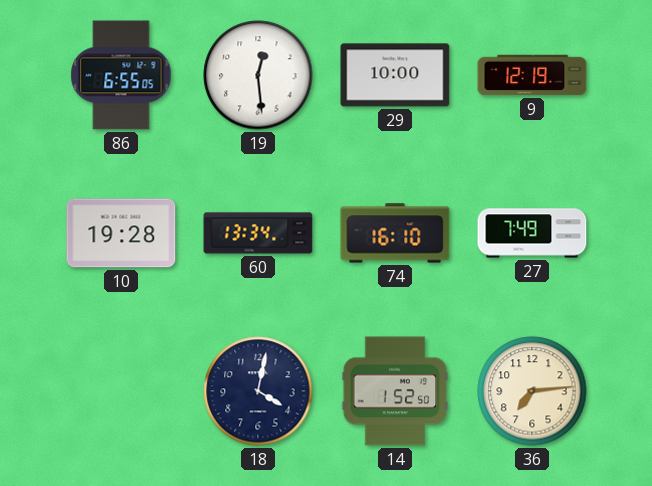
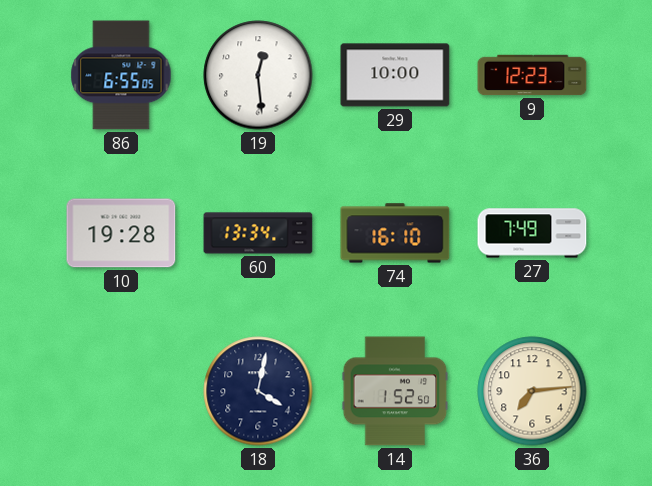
9: 12:19 -> 12:23 (532, 75)
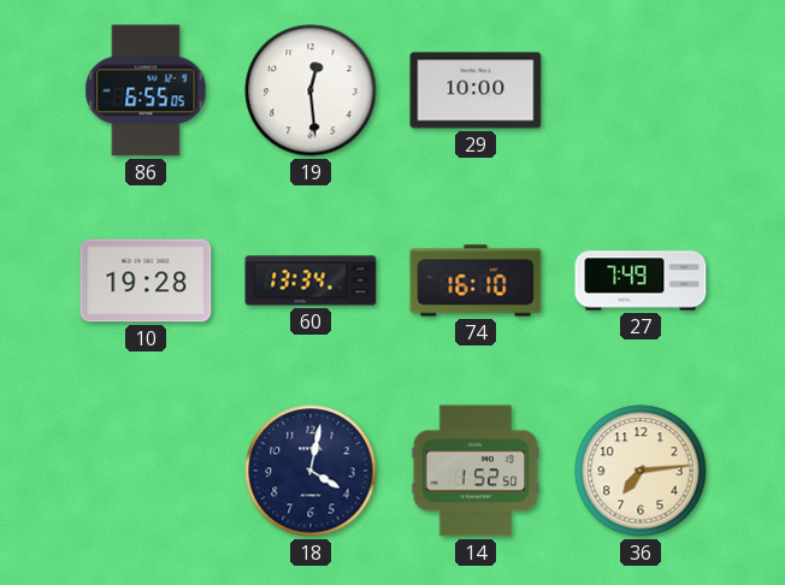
9: 12:23 -> none (532, 75)
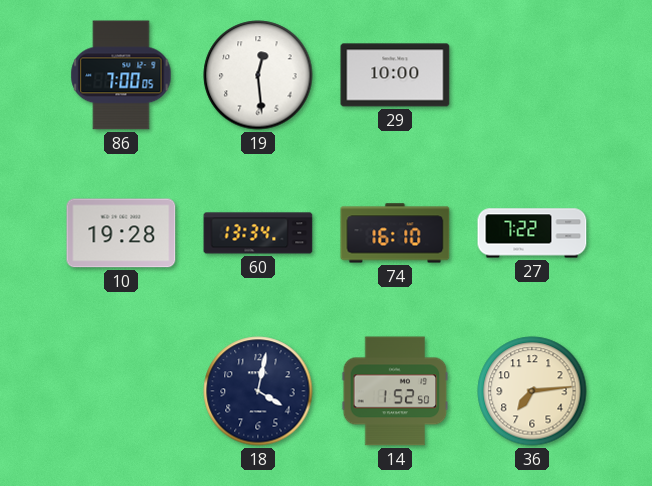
86: 6:55 -> 7:00 (121, 75)
27: 7:49 -> 7:22 (532, 233)
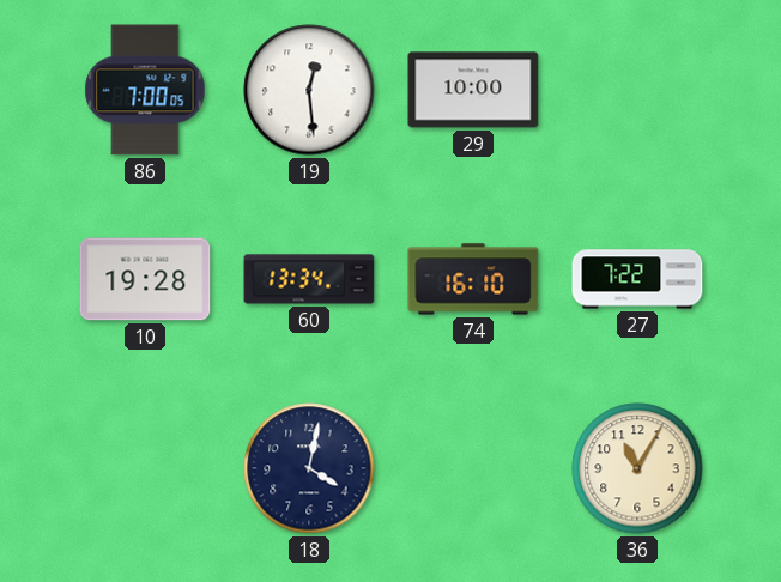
14: 1:52 -> none (395, 391)
36: 7:14 -> 11:05 (637, 468)
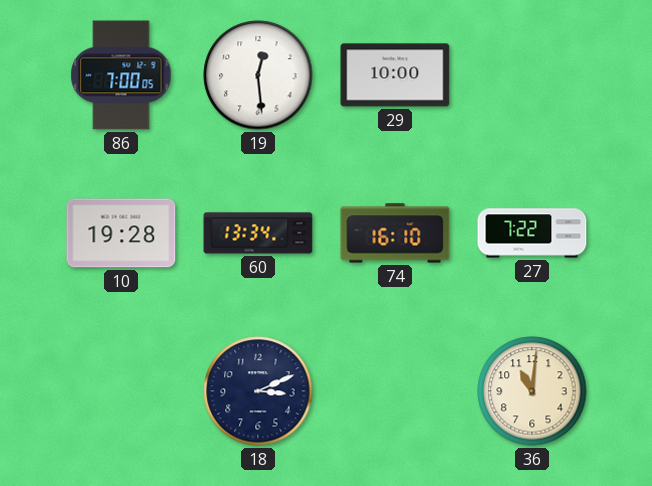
18: 4:02 -> 3:11 (258, 391)
36: 11:05 -> 11:01 (532, 391)
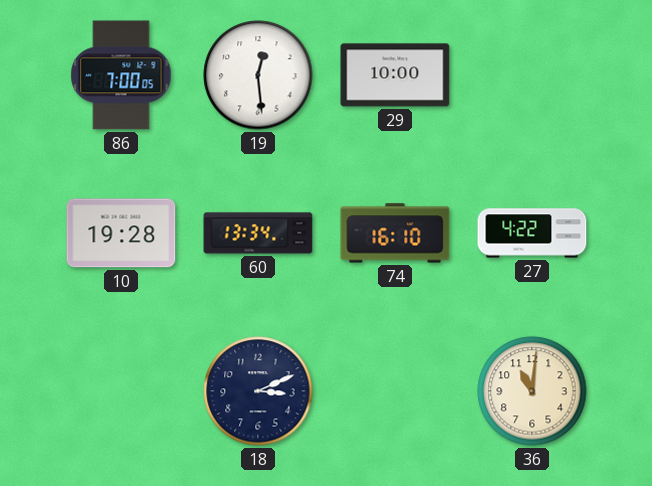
27: 7:22 -> 4:22 (532, 233)
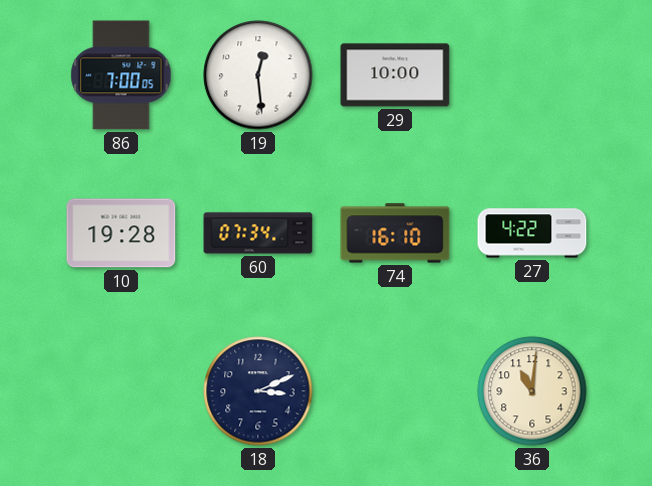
60: 13:34 -> 07:34 (258, 233)
